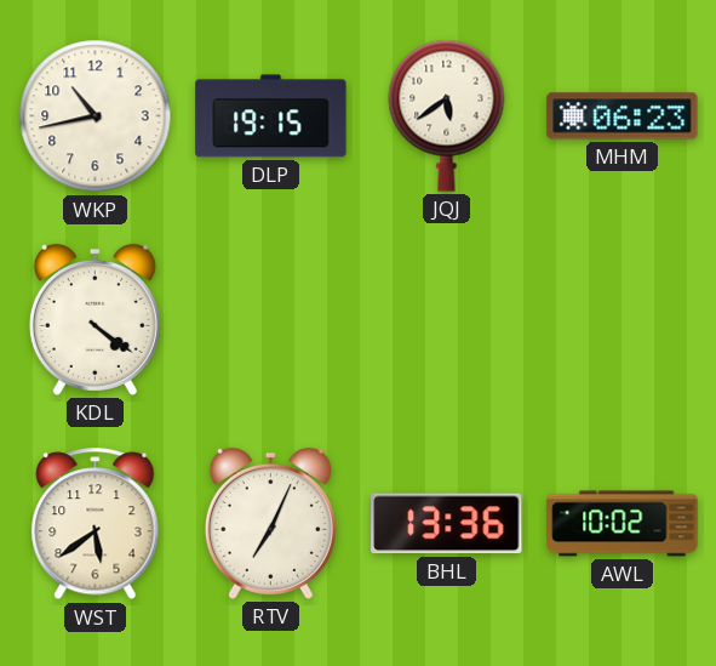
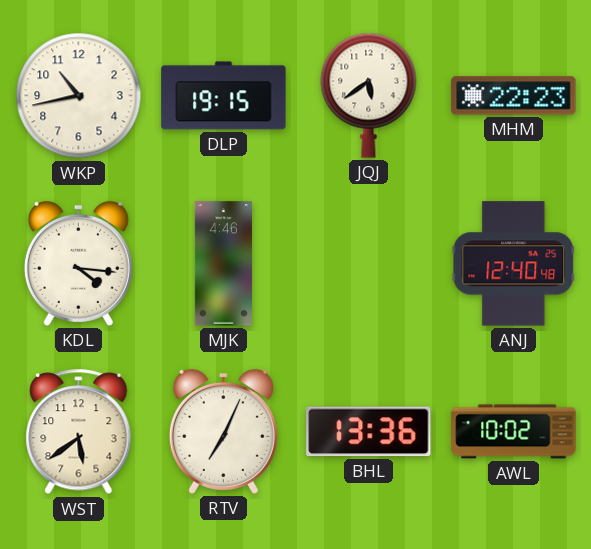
MHM: 06:23 -> 22:23 (514, 96)
KDL: 4:21 -> 4:16 (78, 263)
MJK: none -> 4:46 (223, 264)
ANJ: none -> 12:40 (514, 264)
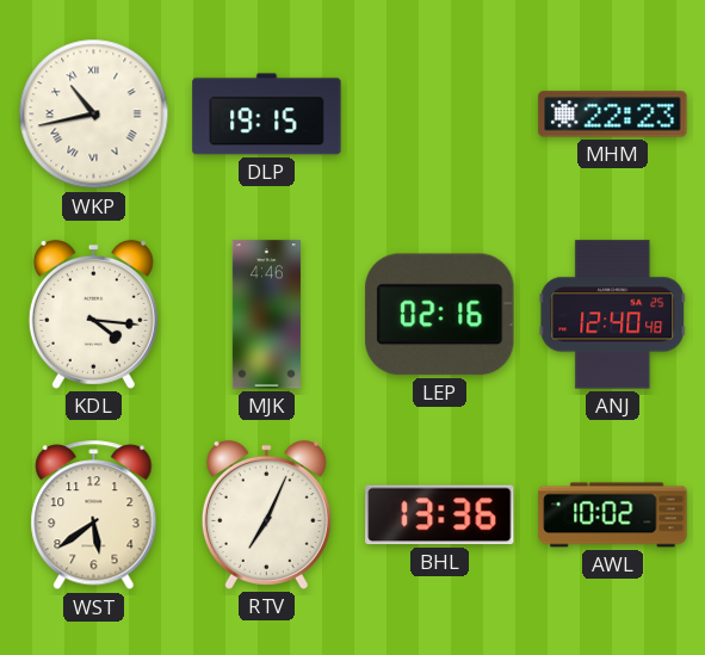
WKP numerals: Arabic -> Roman (94, 115)
JQJ: 5:39 -> none (369, 95)
LEP: none -> 02:16 (440, 315)
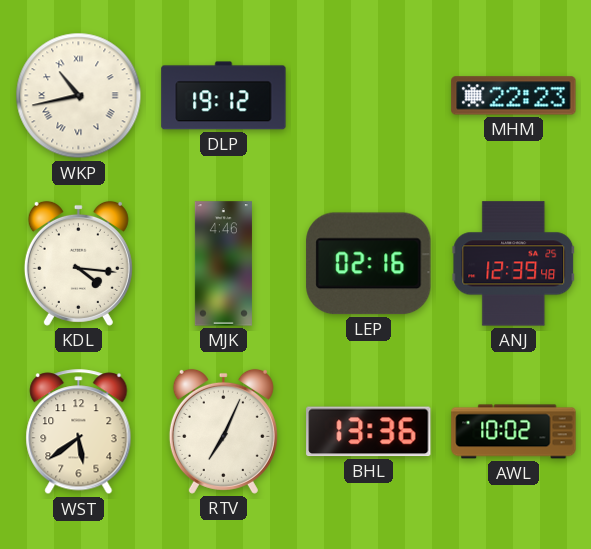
DLP: 19:15 -> 19:12 (224, 96)
ANJ: 12:40 -> 12:39 (514, 264)
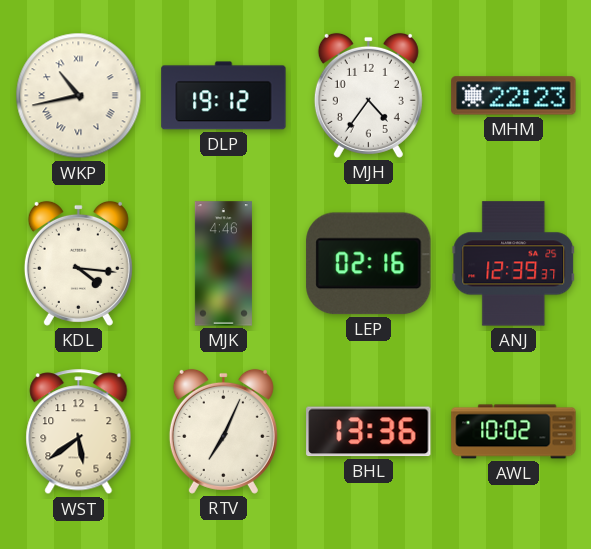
MJH: none -> 4:36 (368, 95)
ANJ: 12:39:48 -> 12:39:37 (514, 264)
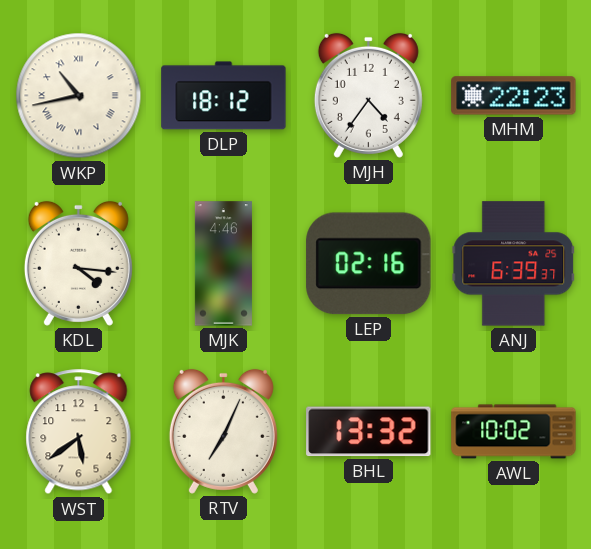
DLP: 19:12 -> 18:12 (224, 96)
ANJ: 12:39 -> 6:39 (514, 264)
BHL: 13:36 -> 13:32 (369, 432)
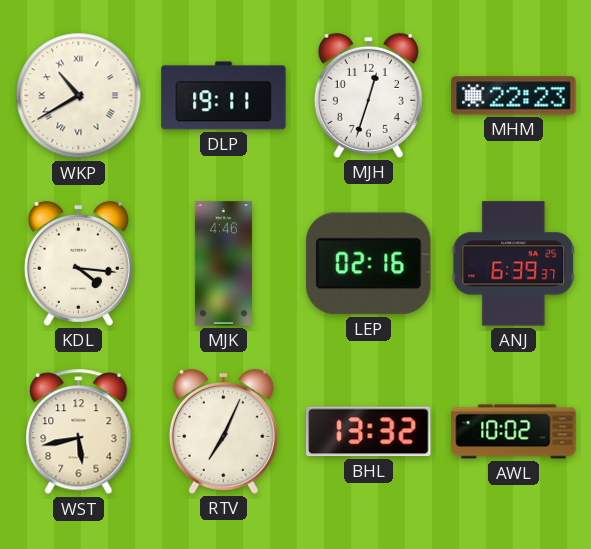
WKP: 10:43 -> 10:40 (79, 96)
DLP: 18:12 -> 19:11 (224, 96)
MJH: 4:36 -> 12:33 (368, 95)
WST: 5:39 -> 5:43 (79, 432)
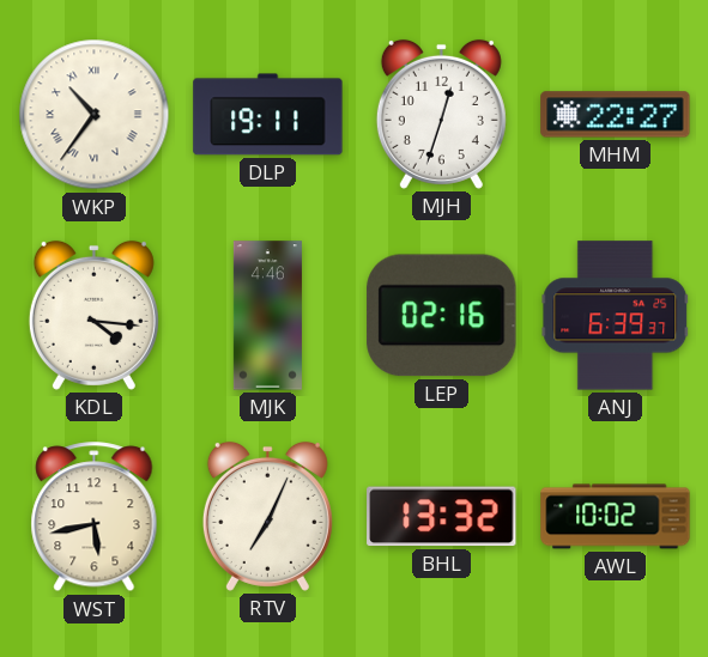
WKP: 10:40 -> 10:36 (95, 115)
MHM: 22:23 -> 22:27 (616, 115)
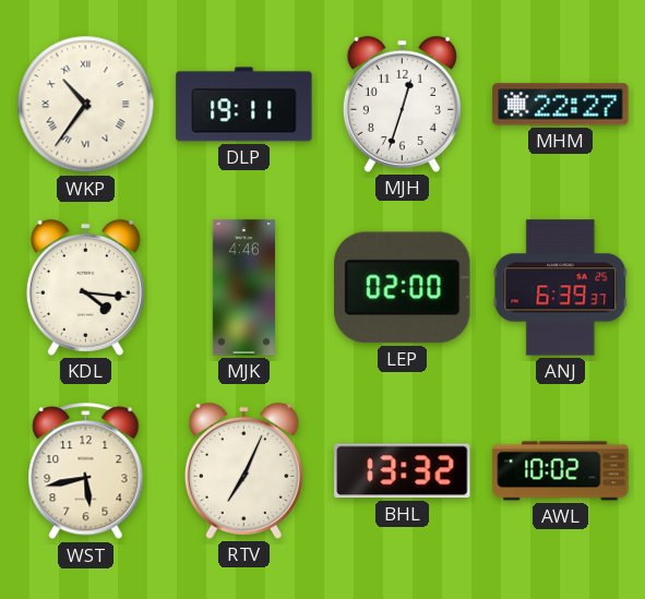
LEP: 02:16 -> 02:00 (403, 288)
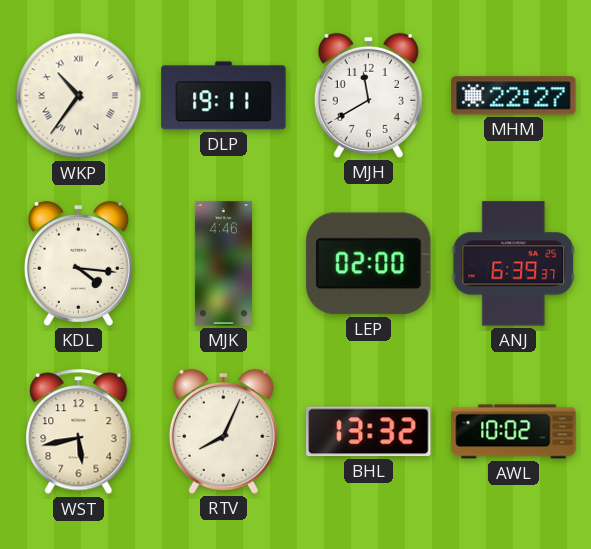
MJH: 12:33 -> 11:40 (368, 95)
RTV: 7:04 -> 8:04 (223, 431)
